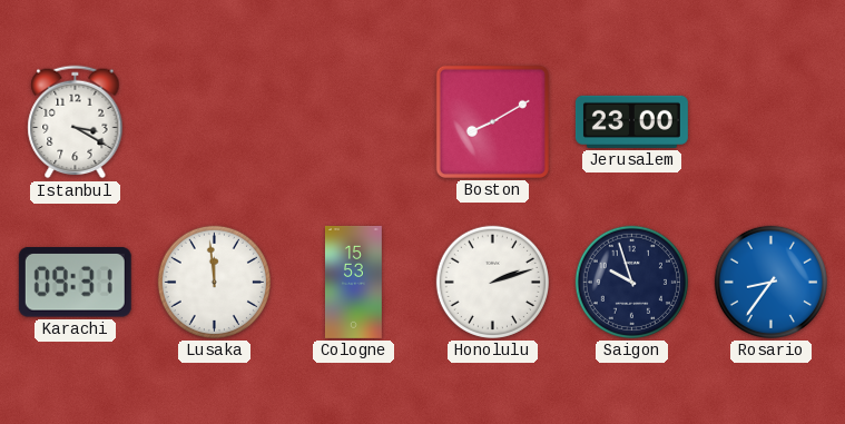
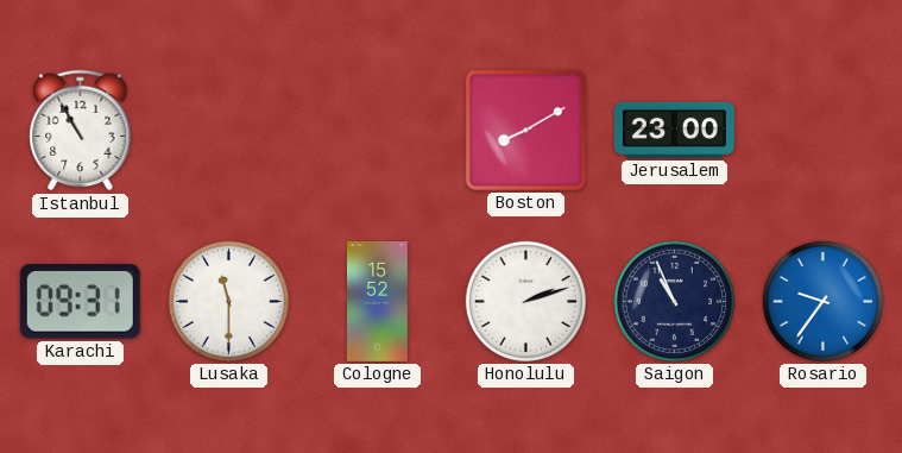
Istanbul: 3:20 -> 10:55 (81, 131)
Lusaka: 11:59 -> 11:30 (228, 301)
Cologne: 15:53 -> 15:52 (377, 301)
Saigon: 9:57 -> 10:56 (674, 301)
Rosario: 8:36 -> 9:36 (822, 301)
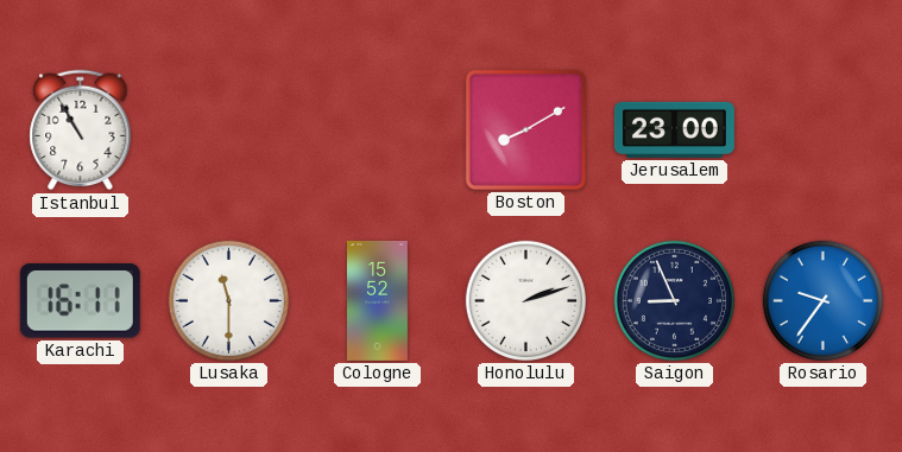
Karachi: 09:31 -> 16:11 (80, 301)
Saigon: 10:56 -> 8:56 (674, 300)
